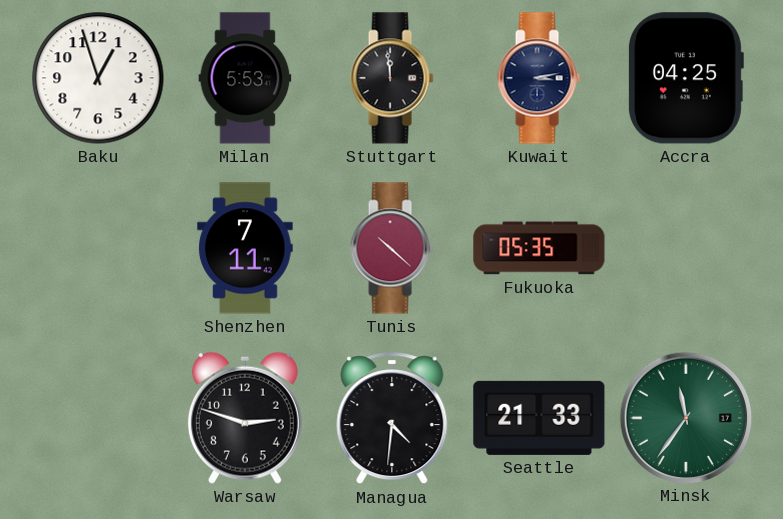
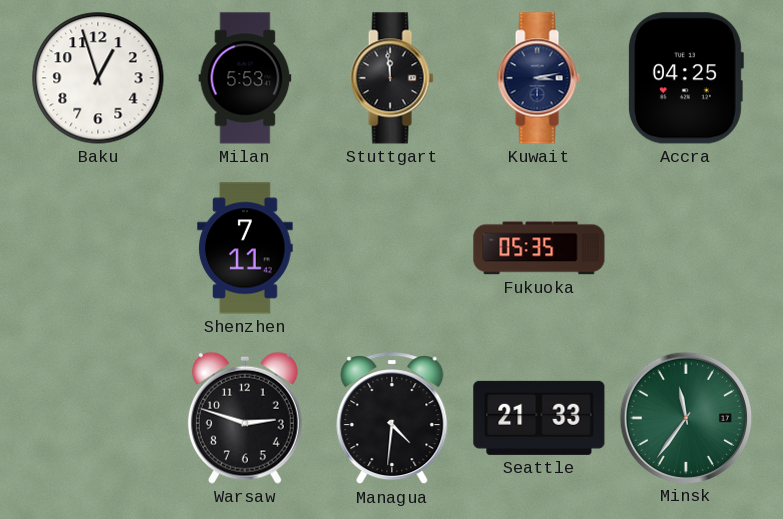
Tunis: 10:22 -> none (392, 248)
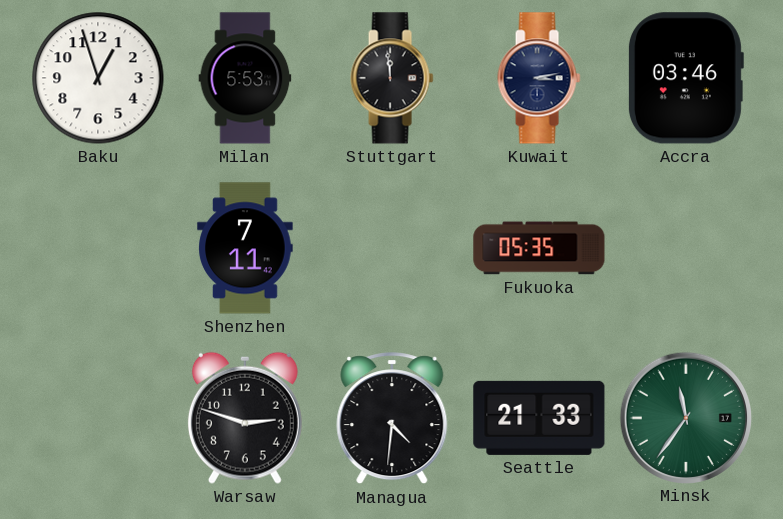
Accra: 04:25 -> 03:46 (685, 78)
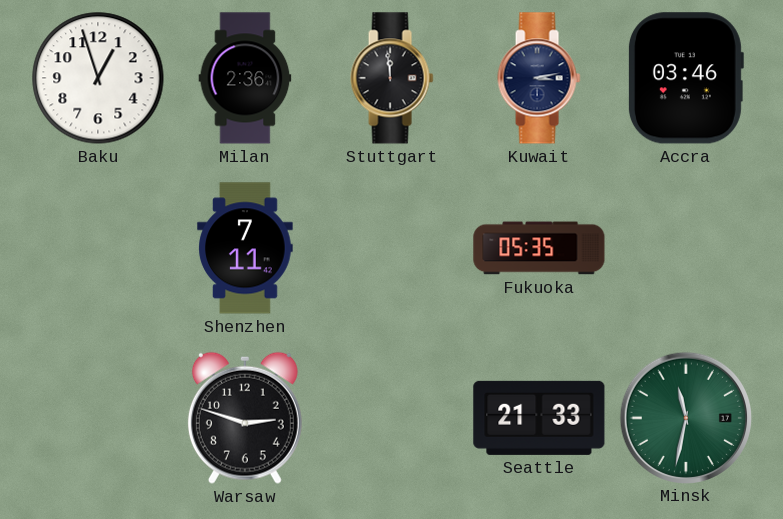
Milan: 5:53 -> 2:36 (245, 78)
Managua: 4:31 -> none (392, 419)
Minsk: 11:36 -> 11:32 (685, 417)
